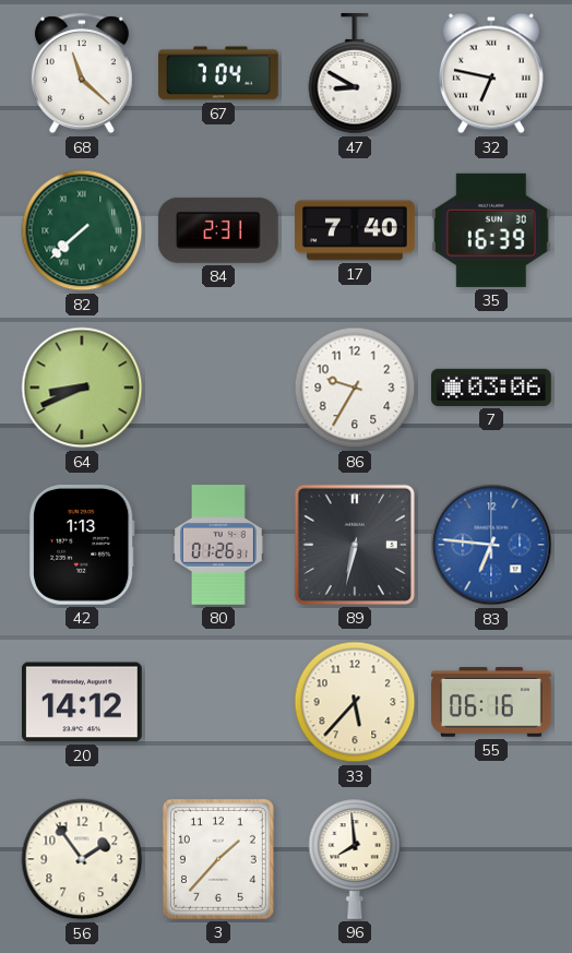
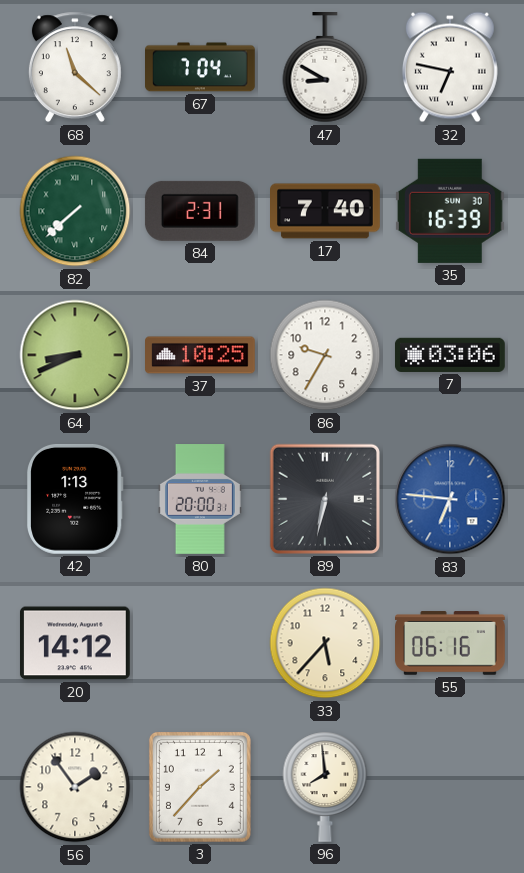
37: none -> 10:25 (201, 355)
80: 01:26 -> 20:00 (200, 500)
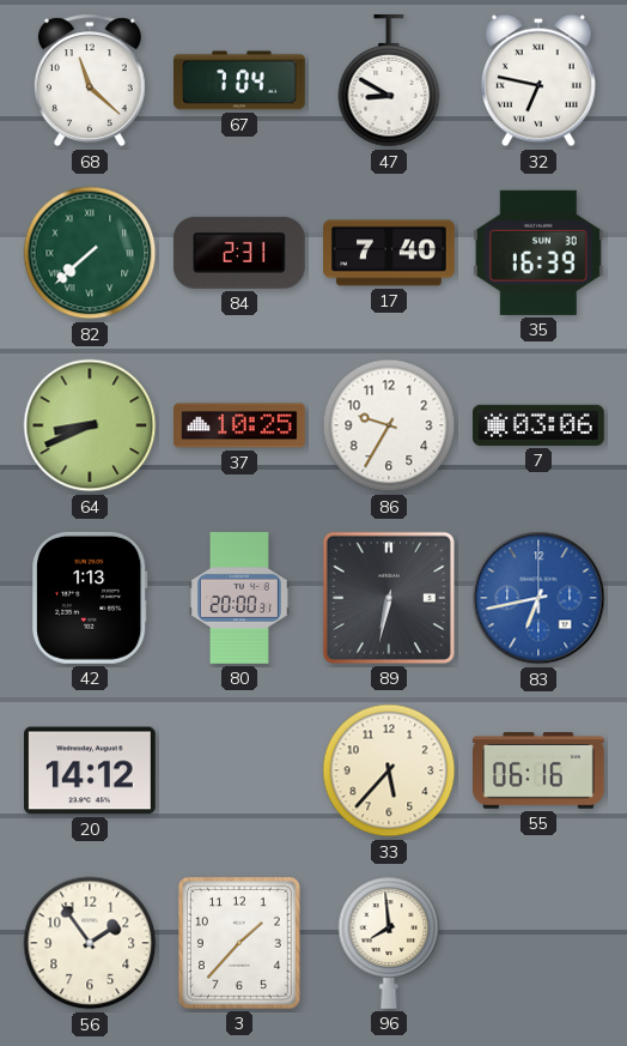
83: 6:46 -> 6:43 (538, 598)
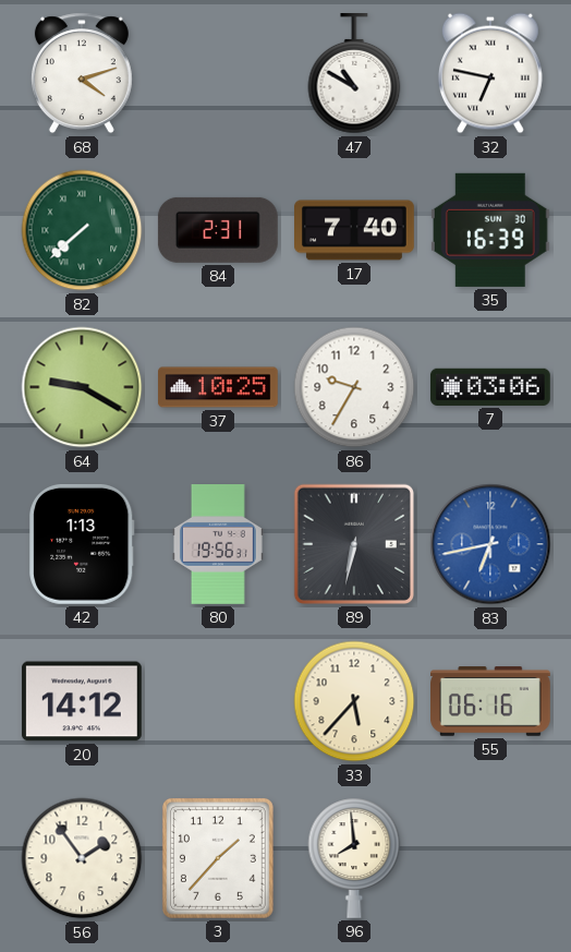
68: 11:22 -> 4:12 (82, 73)
67: 7:04 -> none (241, 80)
47: 8:50 -> 10:50 (354, 74)
64: 8:41 -> 9:20 (82, 387)
80: 20:00 -> 19:56 (218, 545)
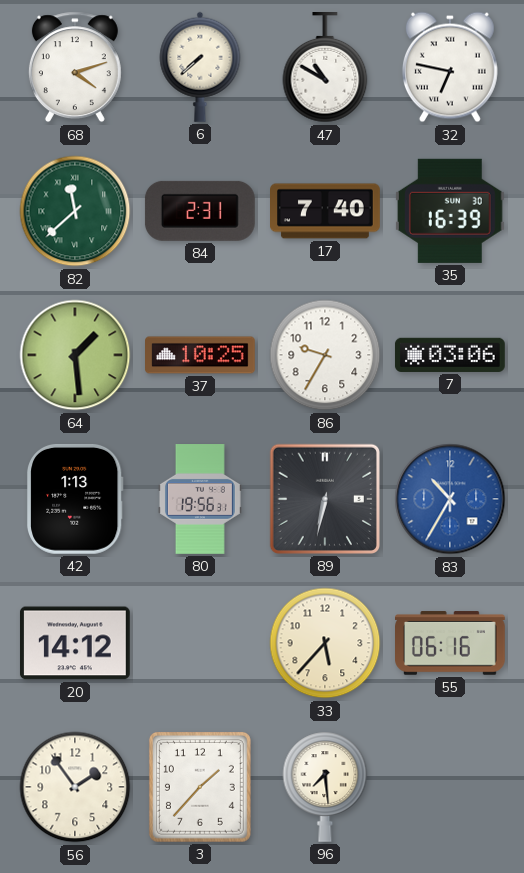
6: none -> 7:38 (200, 67)
82: 7:38 -> 11:38 (75, 211)
64: 9:20 -> 1:29 (75, 355)
83: 6:43 -> 10:35 (450, 499)
96: 7:59 -> 7:29 (325, 787)
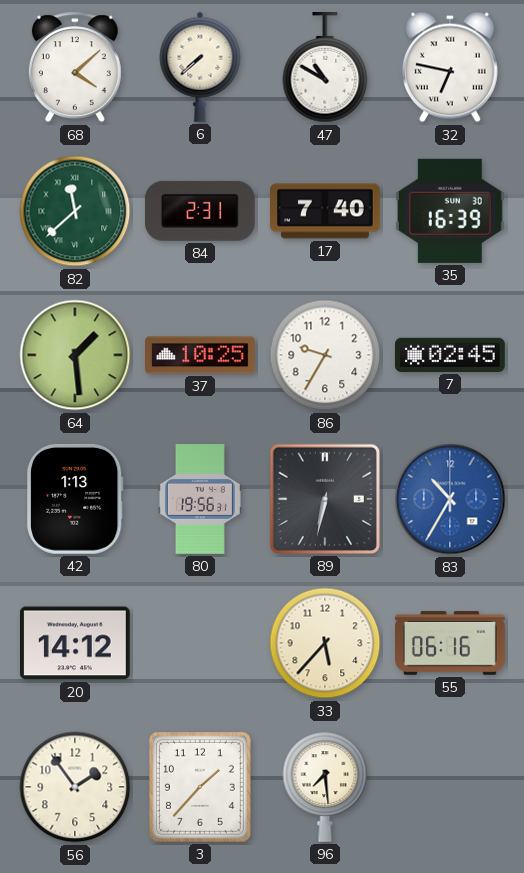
68: 4:12 -> 4:08 (75, 67)
7: 03:06 -> 02:45 (450, 355)
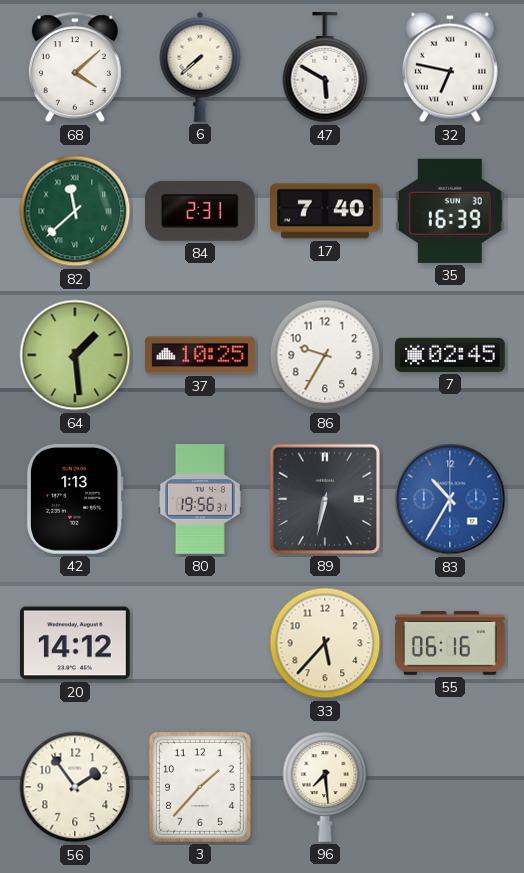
47: 10:50 -> 5:50 (325, 68)
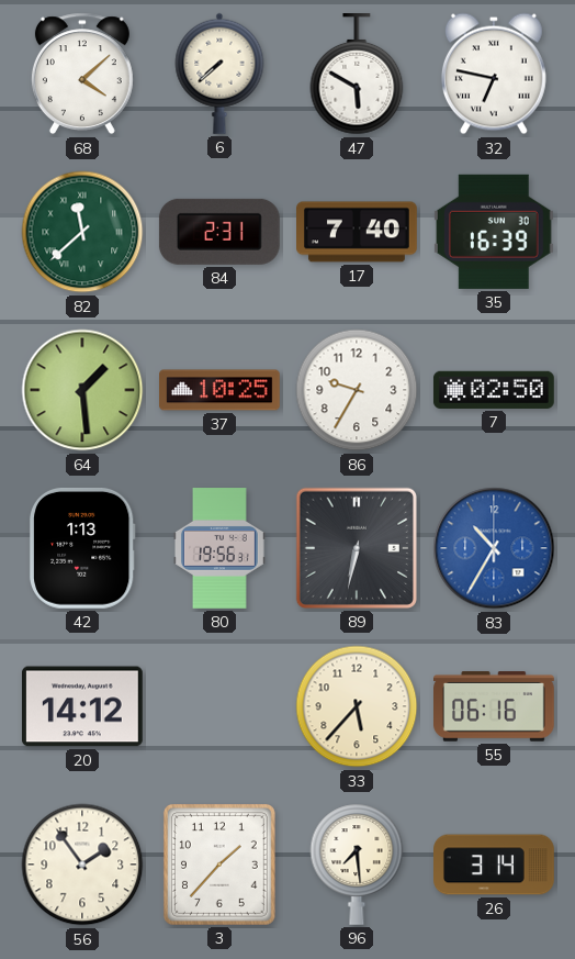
7: 02:45 -> 02:50 (494, 390)
26: none -> 3:14 (495, 865)
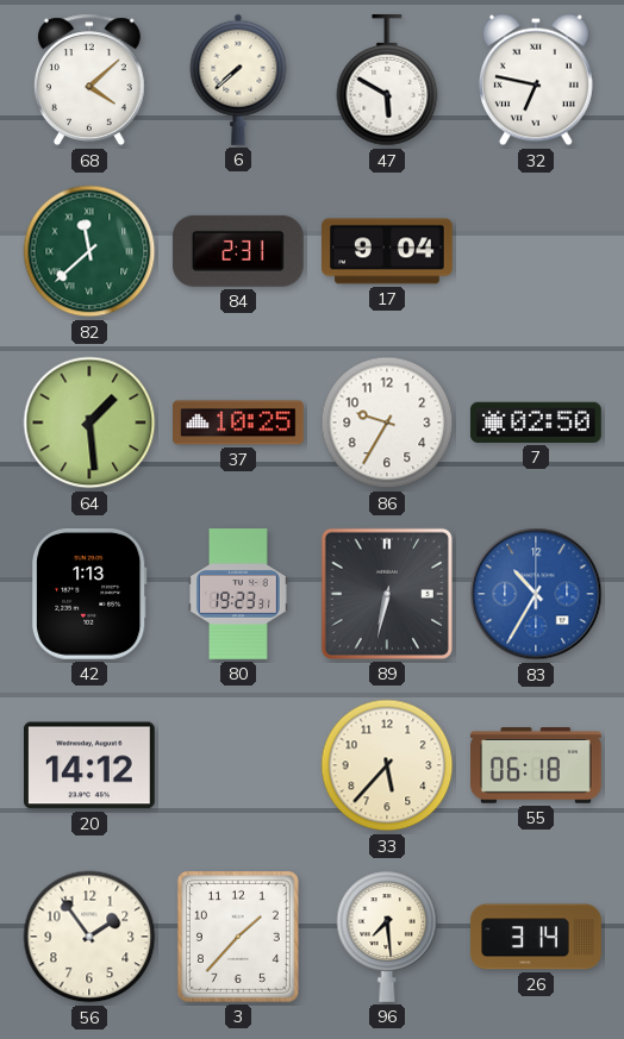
17: 7:40 -> 9:04 (388, 251)
35: 16:39 -> none (494, 232)
80: 19:56 -> 19:23 (238, 595)
55: 06:16 -> 06:18 (537, 765)
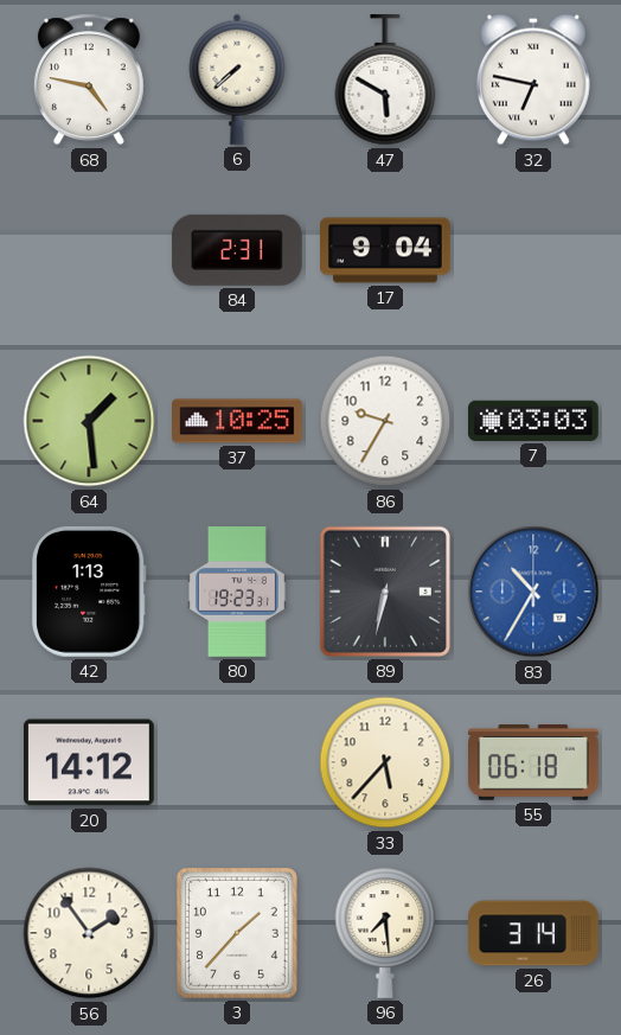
68: 4:08 -> 4:47 (89, 79)
82: 11:38 -> none (89, 251)
7: 02:50 -> 03:03 (533, 421)
